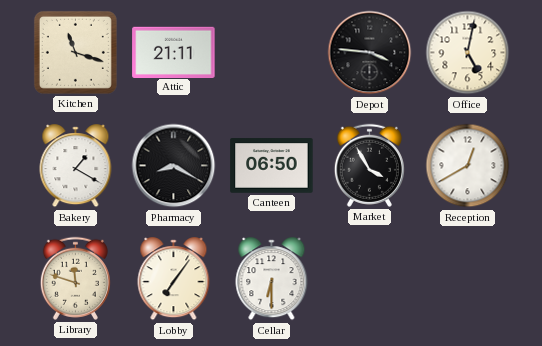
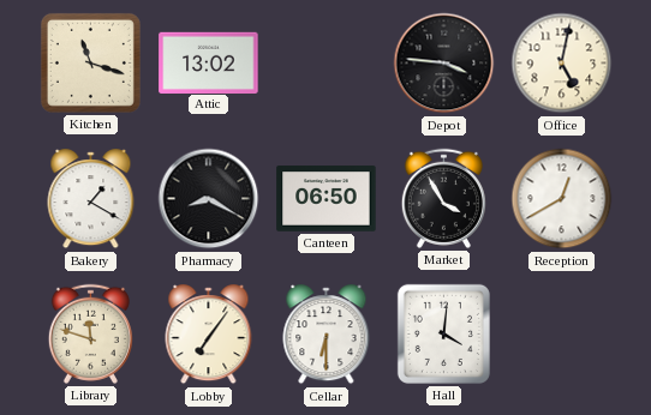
Attic: 21:11 -> 13:02 (209, 62)
Hall: none -> 4:01 (443, 333)
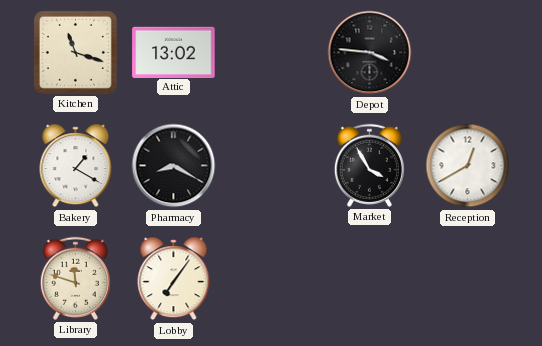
Office: 5:02 -> none (562, 64)
Canteen: 06:50 -> none (327, 199)
Cellar: 6:30 -> none (327, 335)
Hall: 4:01 -> none (443, 333)
